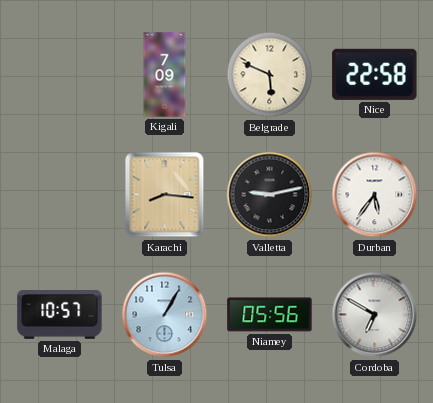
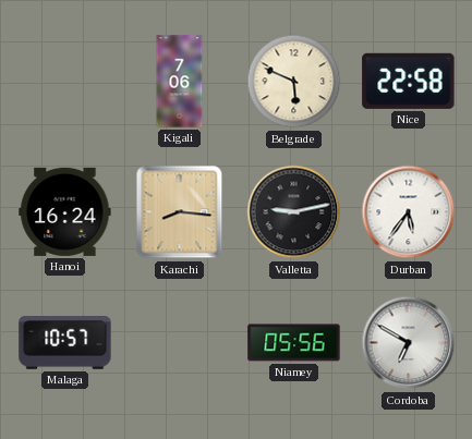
Kigali: 7:09 -> 7:06 (180, 82)
Hanoi: none -> 16:24 (65, 211)
Tulsa: 1:05 -> none (165, 315)
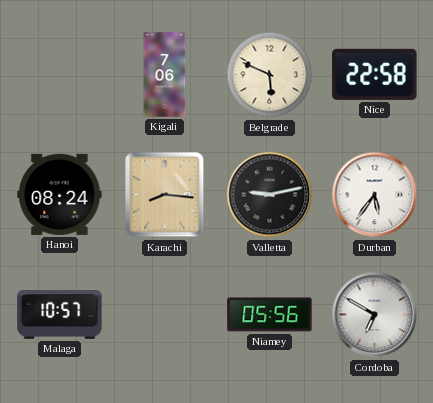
Hanoi: 16:24 -> 08:24 (60, 194)
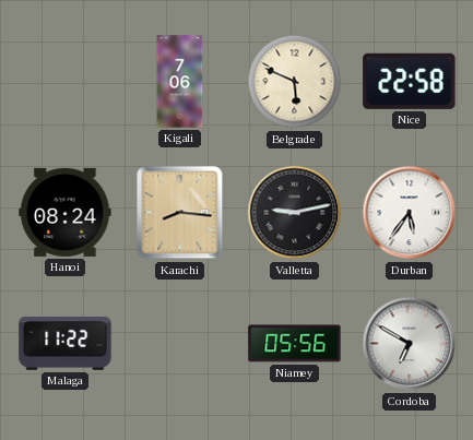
Malaga: 10:57 -> 11:22 (66, 344)
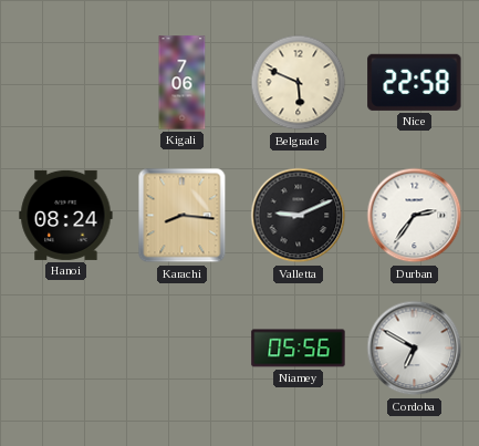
Valletta: 9:13 -> 9:11 (299, 216)
Durban: 5:36 -> 2:36 (415, 216)
Malaga: 11:22 -> none (66, 344)
